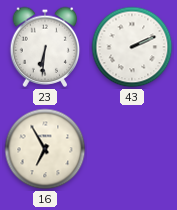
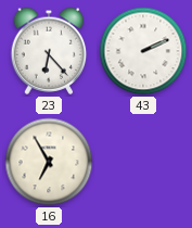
23: 6:31 -> 6:23 (49, 51)
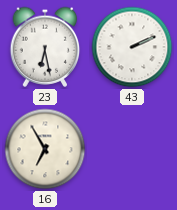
23: 6:23 -> 6:28 (45, 47)
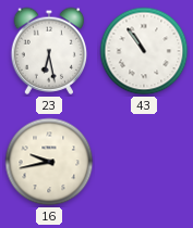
43: 2:11 -> 10:54 (144, 51)
16: 6:55 -> 9:43 (49, 162)
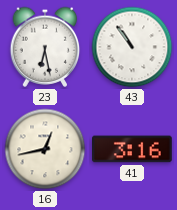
16: 9:43 -> 12:43 (45, 149)
41: none -> 3:16 (133, 149)
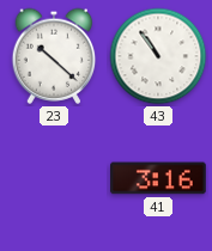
23: 6:28 -> 10:22 (54, 56)
16: 12:43 -> none (45, 149)
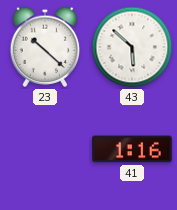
43: 10:54 -> 5:52 (132, 47)
41: 3:16 -> 1:16 (133, 149)
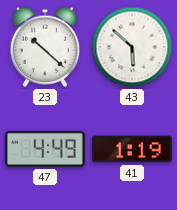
47: none -> 4:49 (45, 149)
41: 1:16 -> 1:19 (133, 149)
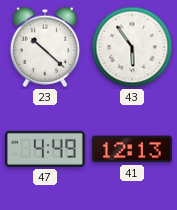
43: 5:52 -> 5:54 (132, 47)
41: 1:19 -> 12:13 (133, 149)
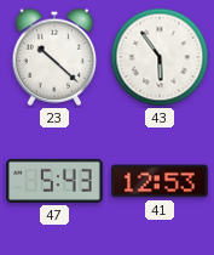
47: 4:49 -> 5:43 (54, 181)
41: 12:13 -> 12:53 (161, 181)
